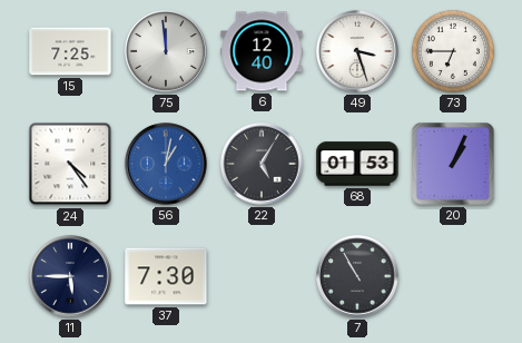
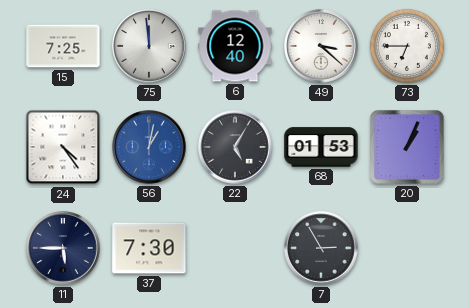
49: 3:27 -> 3:22 (321, 46)
7: 10:55 -> 2:55 (321, 248)
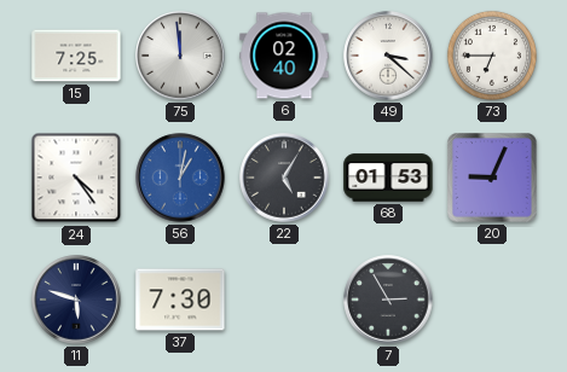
6: 12:40 -> 02:40 (284, 56)
20: 1:04 -> 9:04 (492, 178)
11: 5:45 -> 5:48 (76, 300)
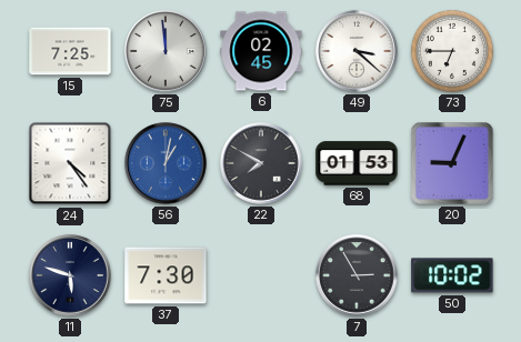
6: 02:40 -> 02:45 (261, 51)
22: 5:05 -> 7:50 (261, 163)
50: none -> 10:02 (452, 275)
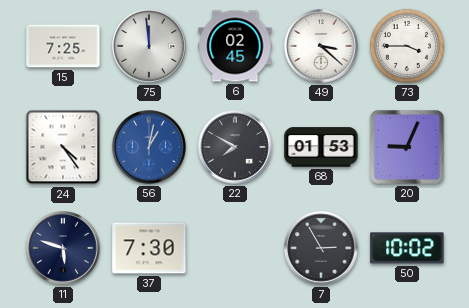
73: 6:45 -> 3:45 (407, 46)
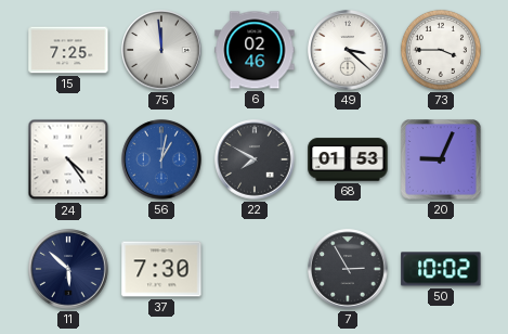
6: 02:45 -> 02:46 (255, 50)
11: 5:48 -> 5:52 (68, 269)
